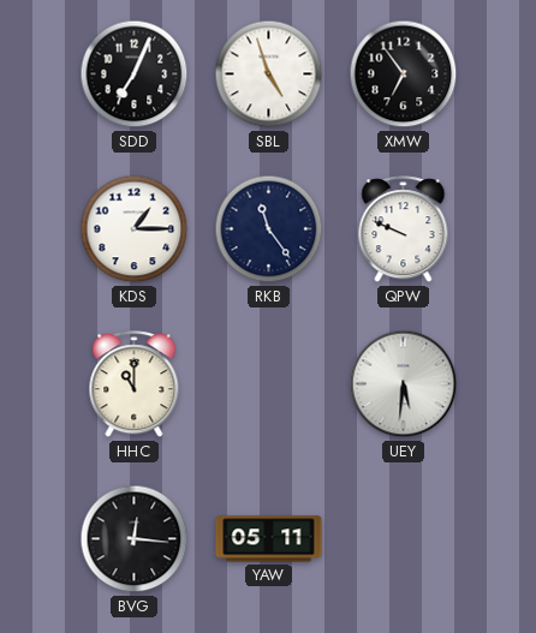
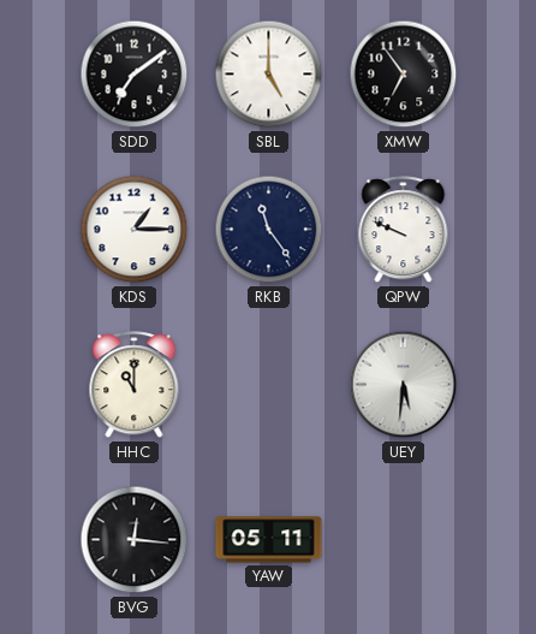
SDD: 7:04 -> 7:09 (135, 75)
SBL: 4:57 -> 5:00 (269, 75)
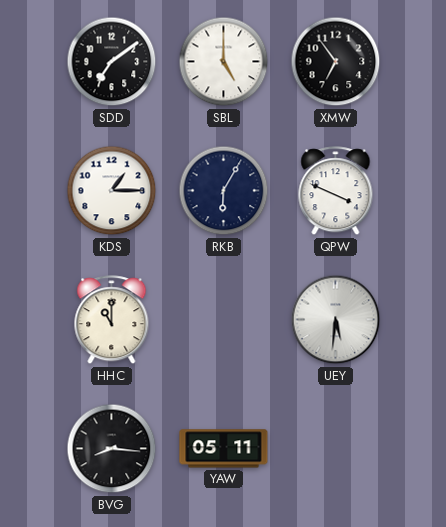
RKB: 11:24 -> 6:05 (224, 191)
QPW: 9:49 -> 3:49 (336, 191)
BVG: 12:16 -> 8:16 (112, 449)
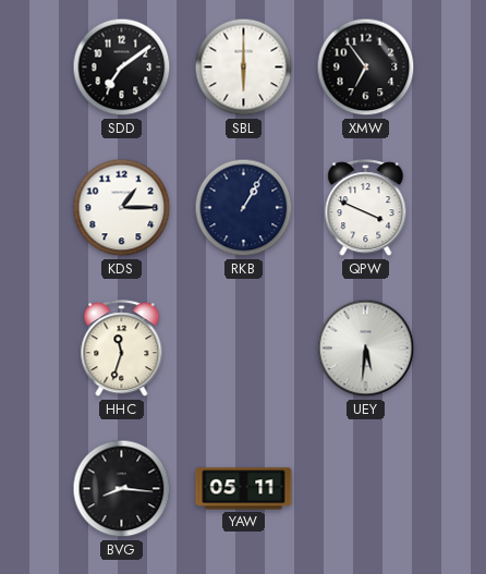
SBL: 5:00 -> 6:00 (244, 68)
RKB: 6:05 -> 1:05 (244, 208)
HHC: 11:00 -> 11:33 (122, 349)
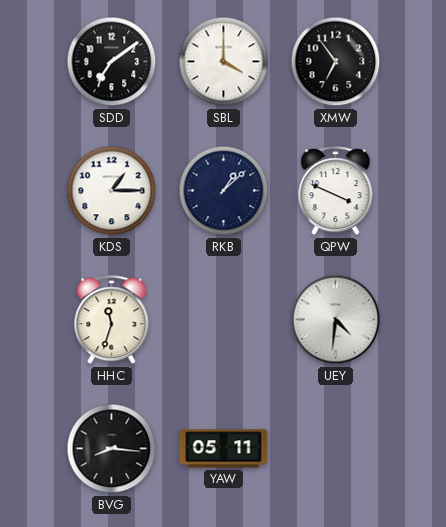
SBL: 6:00 -> 4:00 (224, 62)
RKB: 1:05 -> 1:08 (224, 191)
UEY: 5:31 -> 4:31 (336, 320)
